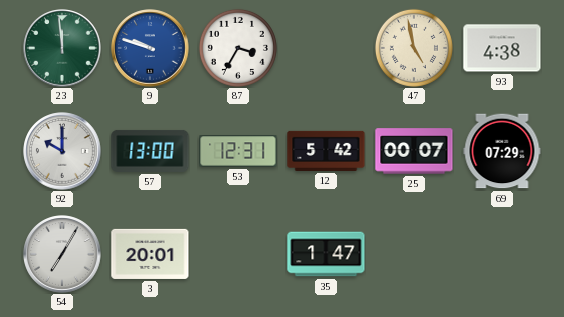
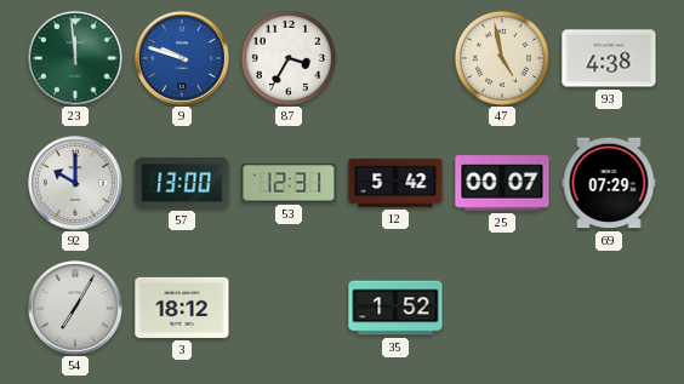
3: 20:01 -> 18:12 (182, 308)
35: 1:47 -> 1:52 (395, 308)
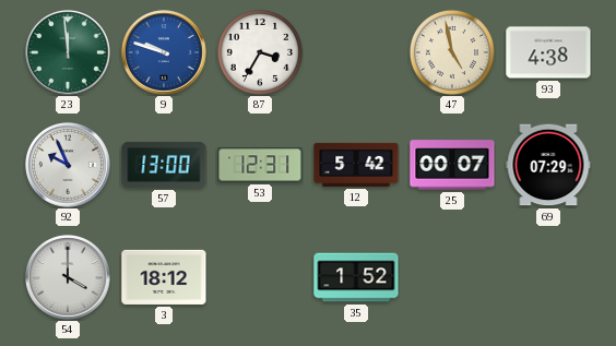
92: 10:00 -> 9:56 (68, 165)
54: 7:05 -> 4:00 (68, 277)
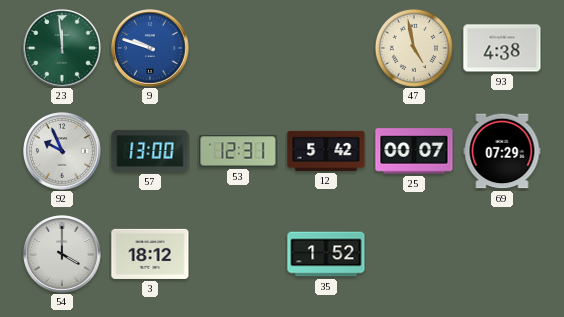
87: 3:35 -> none (260, 52)
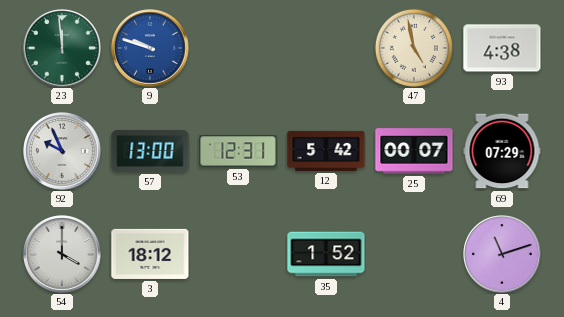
4: none -> 11:12 (502, 254)
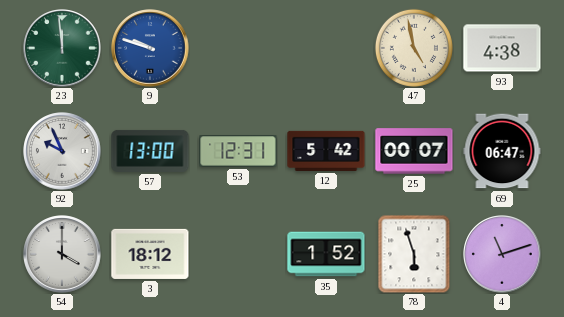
69: 07:29 -> 06:47 (502, 151)
78: none -> 5:57 (414, 254)
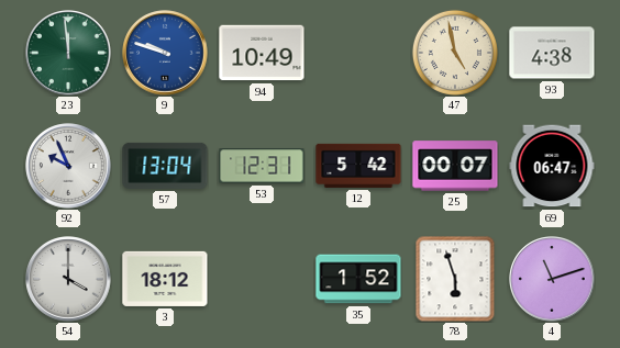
94: none -> 10:49 (262, 53)
57: 13:00 -> 13:04 (165, 166)
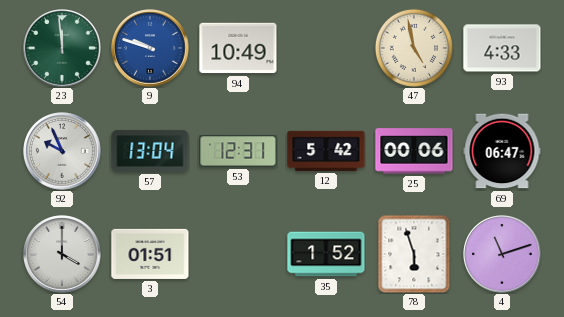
93: 4:38 -> 4:33 (502, 48)
25: 00:07 -> 00:06 (414, 151)
3: 18:12 -> 01:51 (150, 254)
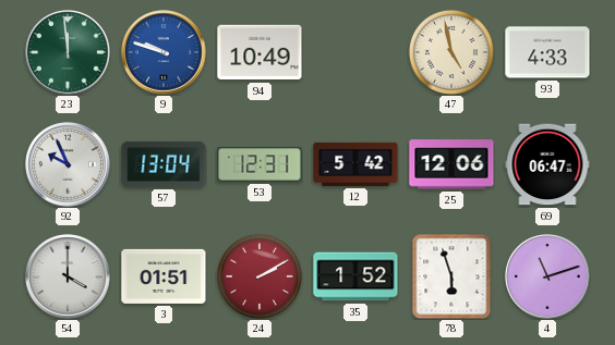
25: 00:06 -> 12:06 (451, 164)
24: none -> 2:10 (260, 276)
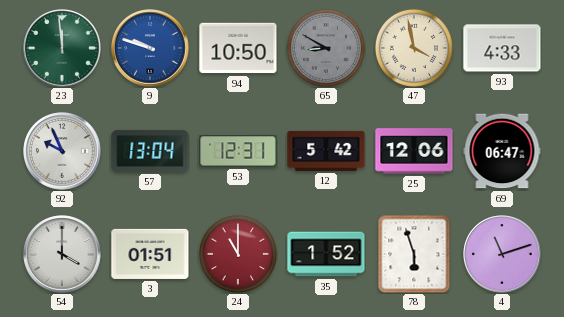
94: 10:49 -> 10:50 (238, 48)
65: none -> 8:50 (326, 48)
47: 4:58 -> 3:58 (414, 48)
24: 2:10 -> 11:00 (238, 254)
